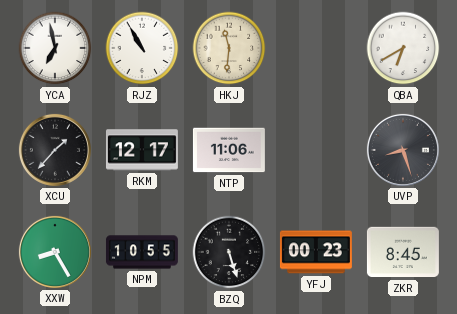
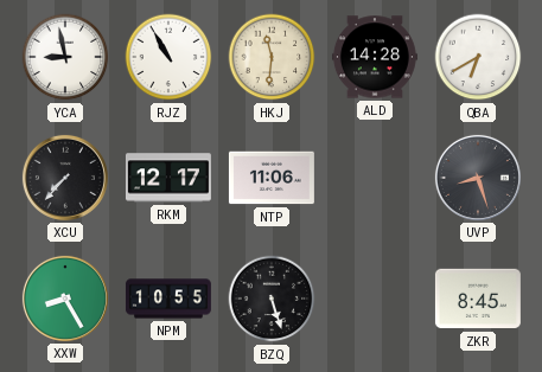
YCA: 6:58 -> 8:58 (65, 57)
ALD: none -> 14:28 (375, 57)
XCU: 1:37 -> 7:37 (65, 178)
YFJ: 00:23 -> none (316, 252)
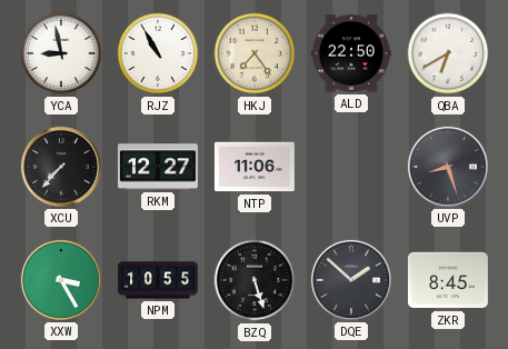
HKJ: 11:31 -> 7:24 (255, 53)
ALD: 14:28 -> 22:50 (351, 53)
RKM: 12:17 -> 12:27 (158, 167)
XXW: 8:25 -> 3:25 (61, 280)
DQE: none -> 1:52 (351, 280)
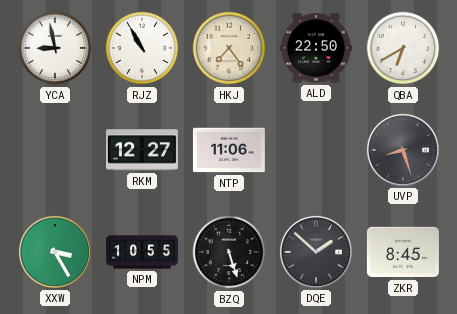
XCU: 7:37 -> none (61, 167)
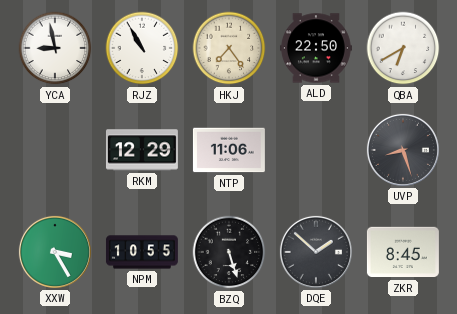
RKM: 12:27 -> 12:29 (142, 150)
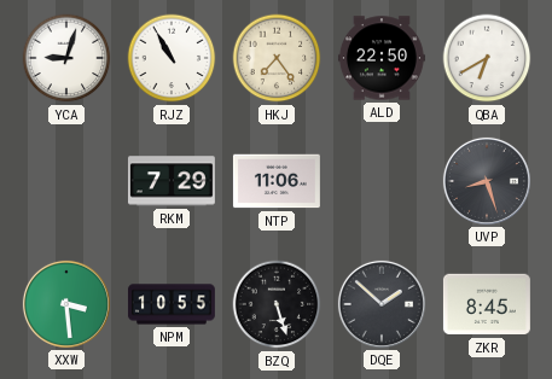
YCA: 8:58 -> 9:03 (66, 58)
RKM: 12:29 -> 7:29 (172, 181)
XXW: 3:25 -> 3:29 (66, 304)
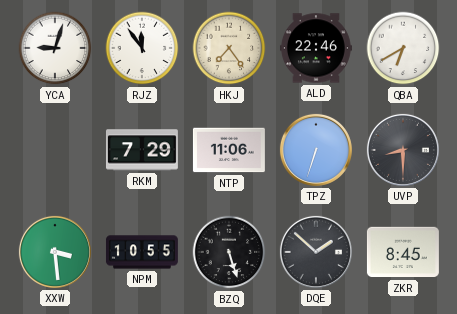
RJZ: 10:55 -> 11:54 (142, 48)
ALD: 22:50 -> 22:46 (316, 48)
TPZ: none -> 6:33 (316, 150)
UVP: 8:27 -> 8:30 (403, 150)
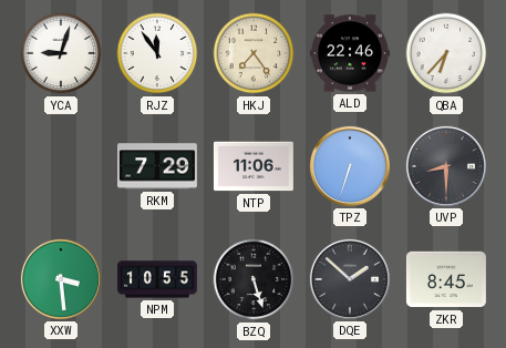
QBA: 6:40 -> 6:37 (446, 53)
